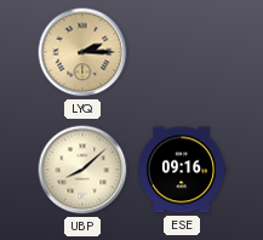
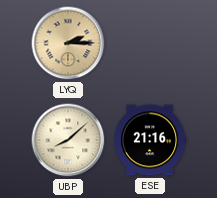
ESE: 09:16 -> 21:16 (150, 140)
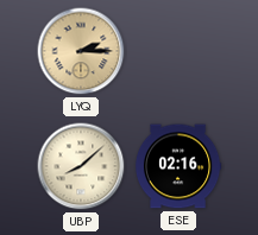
ESE: 21:16 -> 02:16 (178, 166)
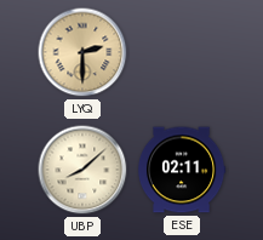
LYQ: 2:15 -> 2:30 (82, 52)
ESE: 02:16 -> 02:11 (182, 170)
